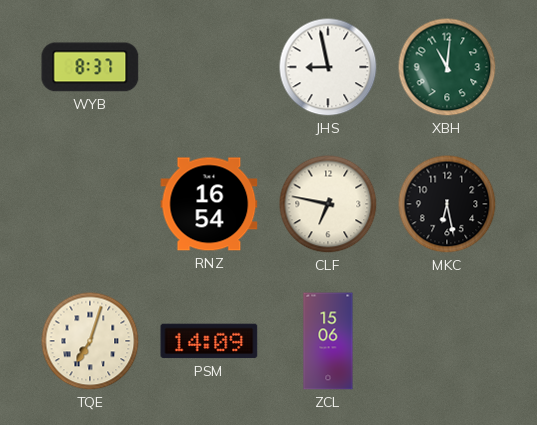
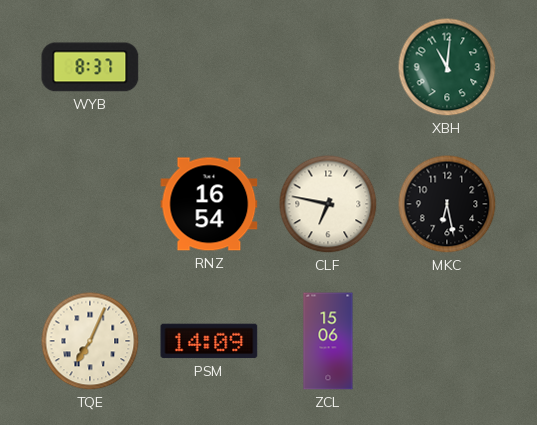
JHS: 8:58 -> none (328, 67)
TQE: 7:03 -> 7:04 (90, 341)
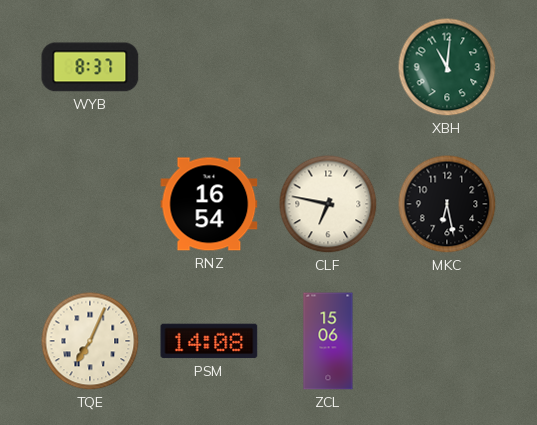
PSM: 14:09 -> 14:08 (209, 341)
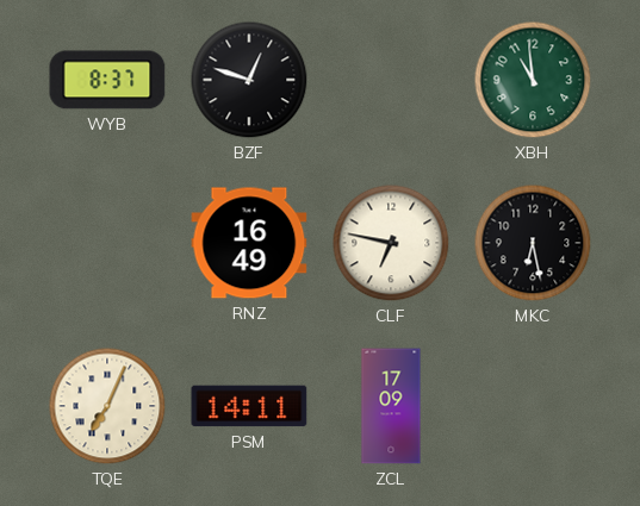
BZF: none -> 12:48 (249, 80)
XBH: 11:01 -> 10:59 (533, 80)
RNZ: 16:54 -> 16:49 (249, 243)
PSM: 14:08 -> 14:11 (249, 406)
ZCL: 15:06 -> 17:09 (391, 406)
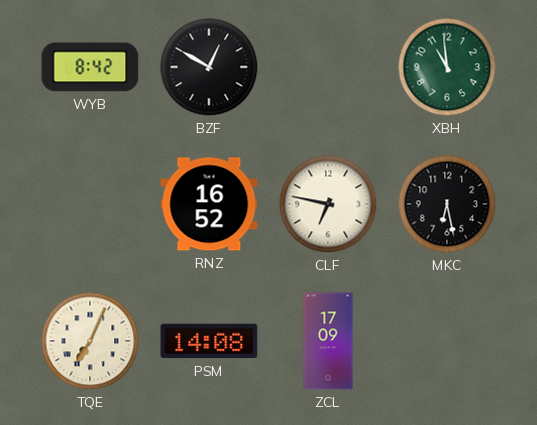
WYB: 8:37 -> 8:42 (90, 67)
BZF: 12:48 -> 12:50 (209, 67)
RNZ: 16:49 -> 16:52 (209, 204)
PSM: 14:11 -> 14:08 (209, 341)
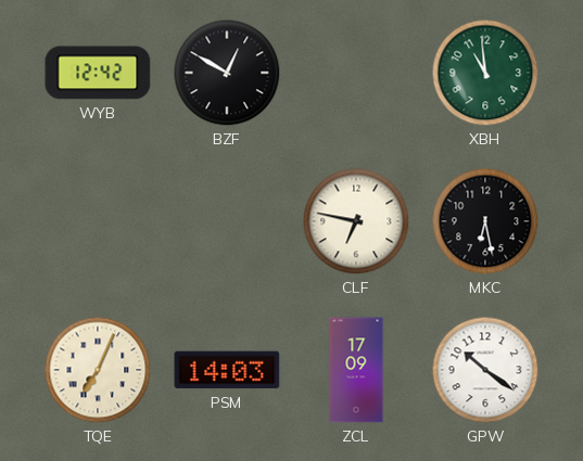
WYB: 8:42 -> 12:42 (98, 73)
RNZ: 16:52 -> none (209, 204)
PSM: 14:08 -> 14:03 (227, 370)
GPW: none -> 10:21 (485, 370)
